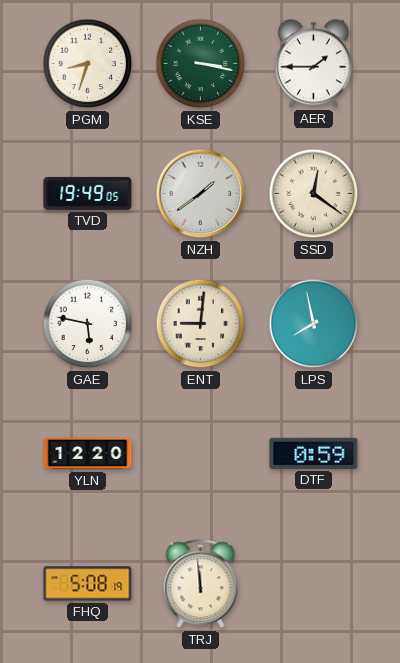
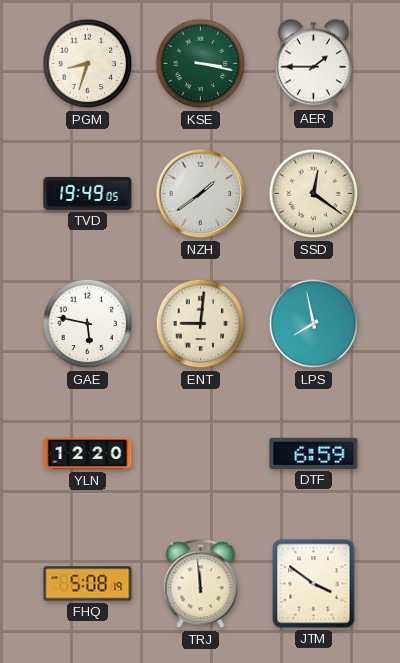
DTF: 0:59 -> 6:59 (314, 453)
JTM: none -> 3:51 (314, 584)
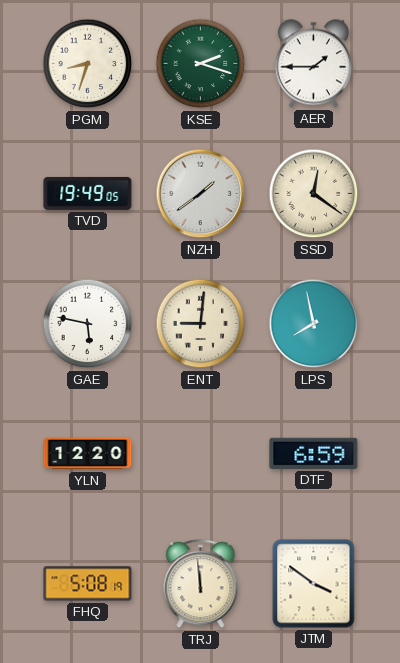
KSE: 3:17 -> 2:18 (201, 64)
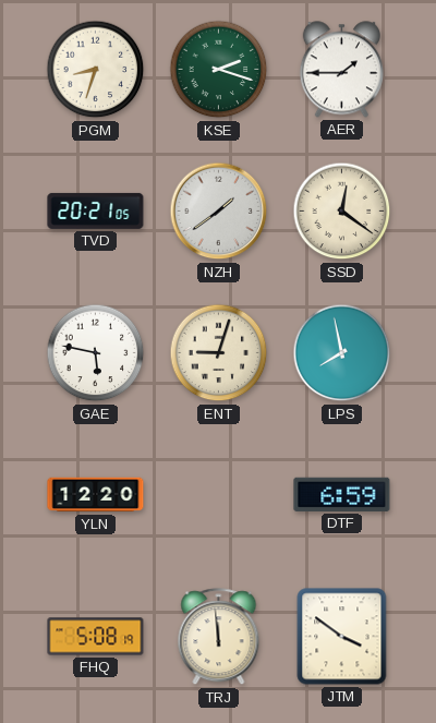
TVD: 19:49 -> 20:21 (96, 210)
ENT: 9:01 -> 9:03 (219, 353)
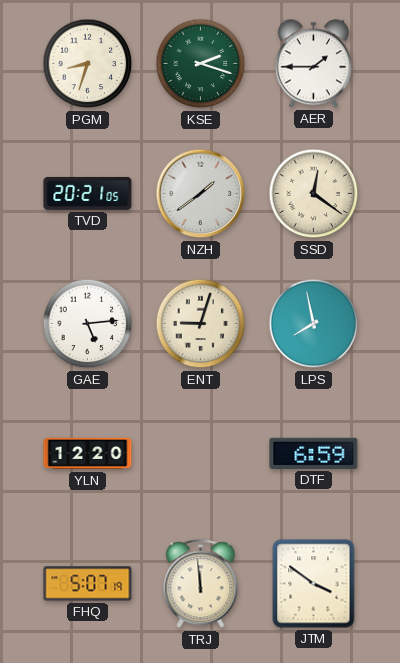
GAE: 5:47 -> 5:14 (88, 324)
FHQ: 5:08 -> 5:07 (88, 584)
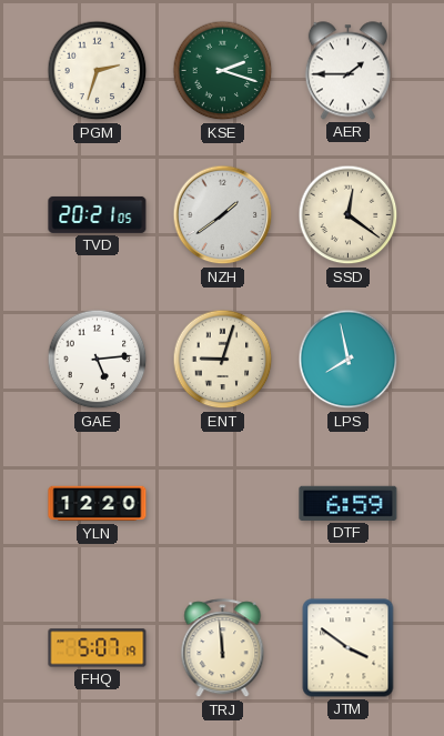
PGM: 8:33 -> 2:33 (98, 71)
